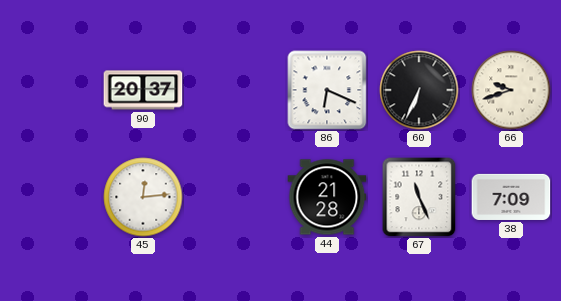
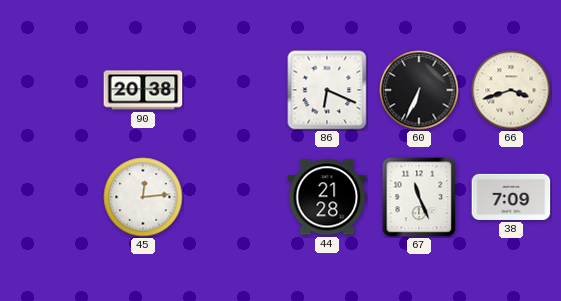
90: 20:37 -> 20:38 (143, 90)
66: 9:42 -> 3:42 (511, 90)
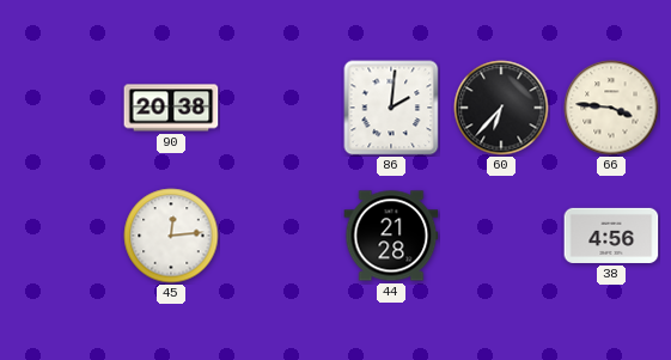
86: 6:19 -> 2:01 (391, 108)
60: 6:34 -> 6:37 (501, 108)
66: 3:42 -> 3:46 (611, 108)
67: 11:26 -> none (419, 197)
38: 7:09 -> 4:56 (611, 236)
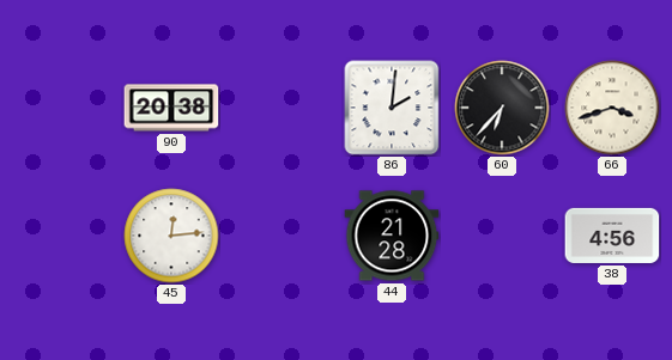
66: 3:46 -> 3:42 (612, 108)
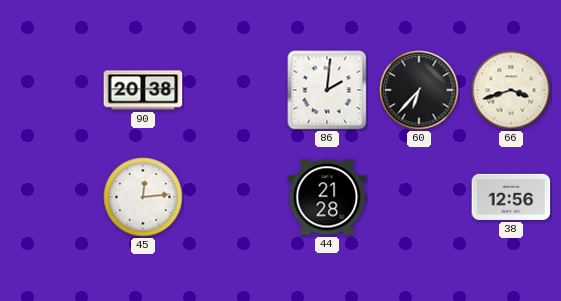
38: 4:56 -> 12:56 (511, 197)
